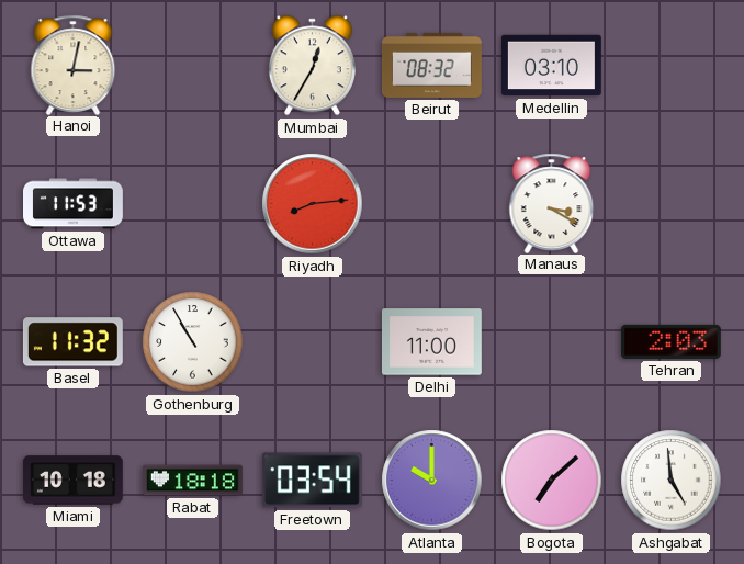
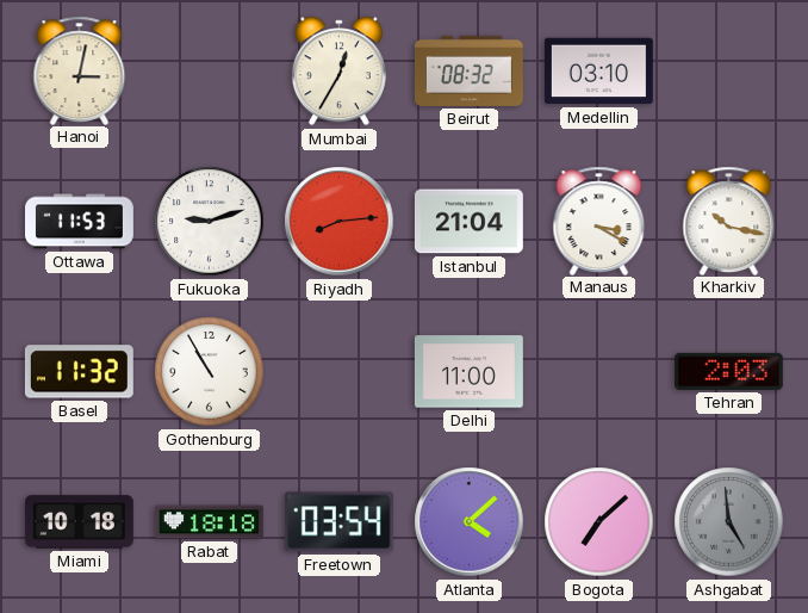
Fukuoka: none -> 9:12 (210, 222)
Istanbul: none -> 21:04 (468, 222)
Kharkiv: none -> 10:17 (729, 221)
Atlanta: 10:00 -> 4:08 (470, 522)
Ashgabat dial: white -> grey (729, 522)
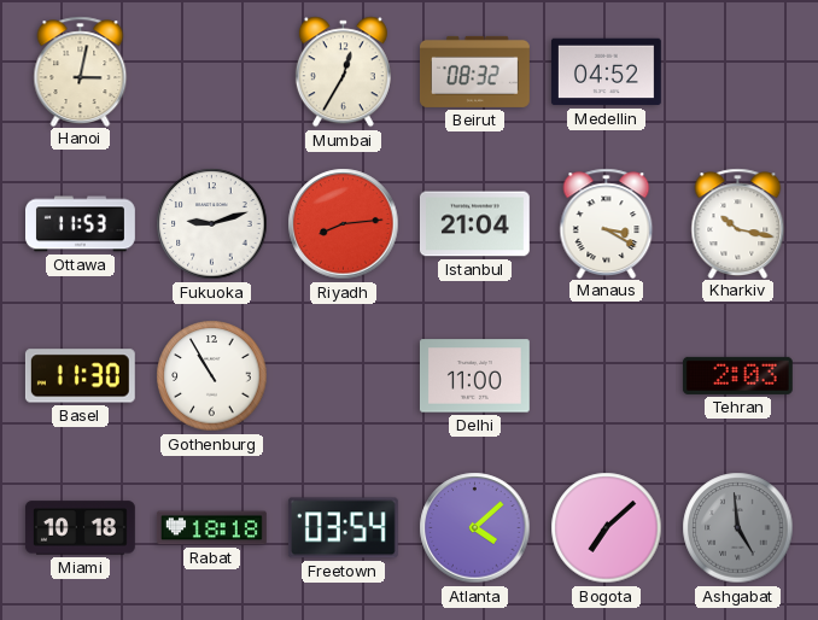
Medellin: 03:10 -> 04:52 (606, 72)
Basel: 11:32 -> 11:30 (80, 376)
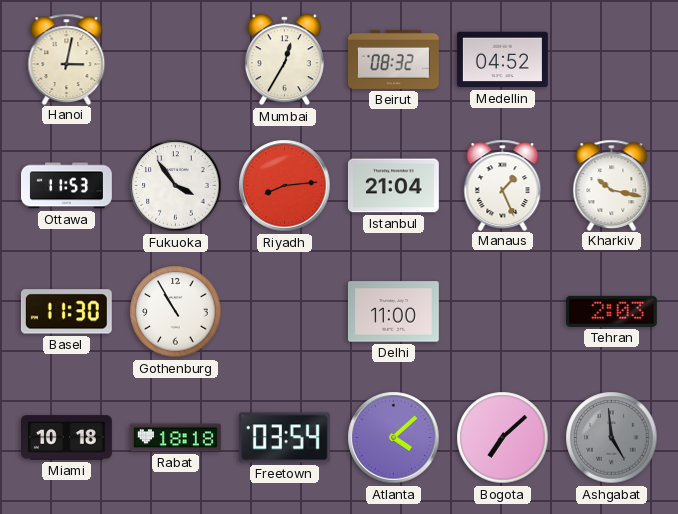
Fukuoka: 9:12 -> 3:54 (176, 186)
Manaus: 3:20 -> 1:26 (503, 185)
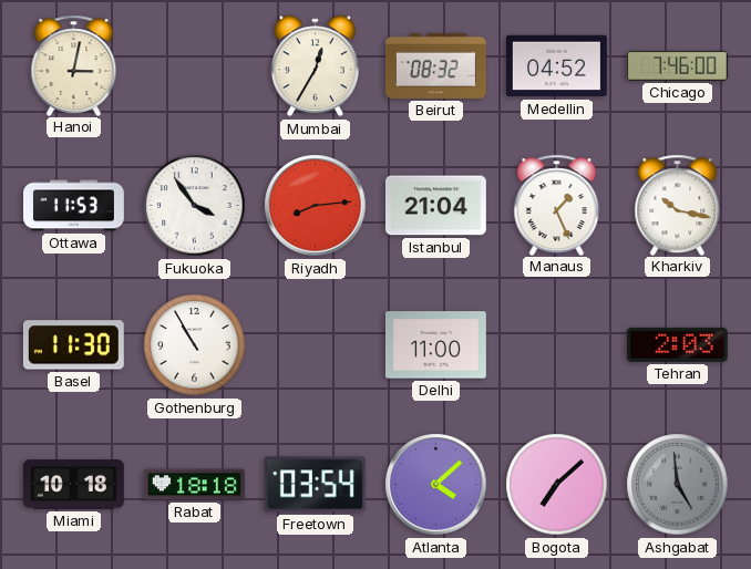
Chicago: none -> 7:46 (677, 65)
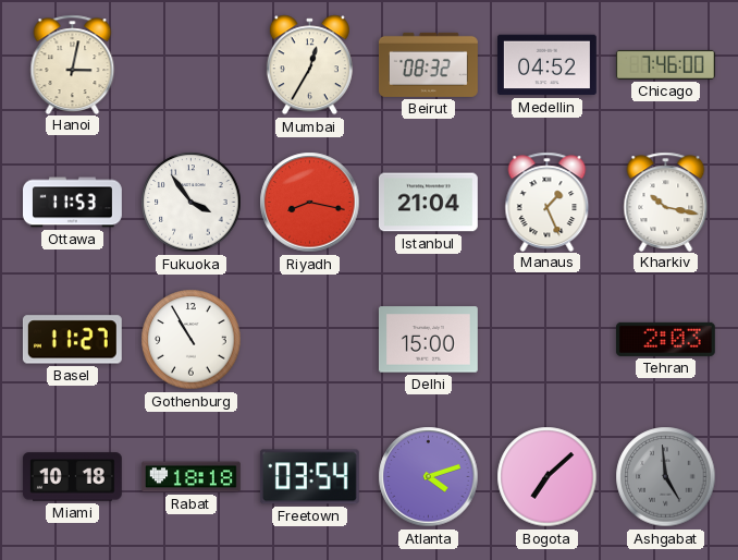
Riyadh: 8:14 -> 8:17 (310, 203)
Basel: 11:30 -> 11:27 (72, 340)
Delhi: 11:00 -> 15:00 (428, 340)
Atlanta: 4:08 -> 4:12 (429, 477)
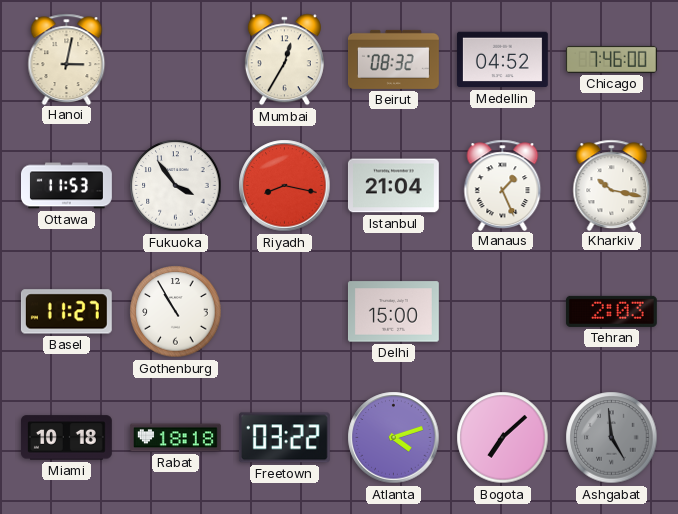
Freetown: 03:54 -> 03:22 (284, 438)
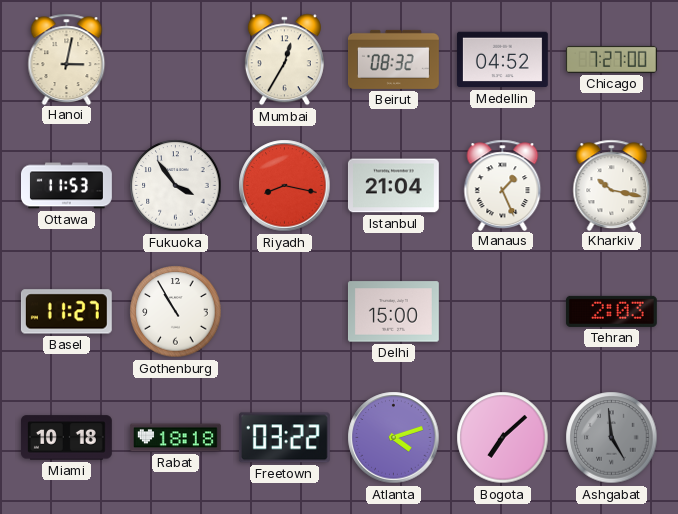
Chicago: 7:46 -> 7:27 (611, 59)
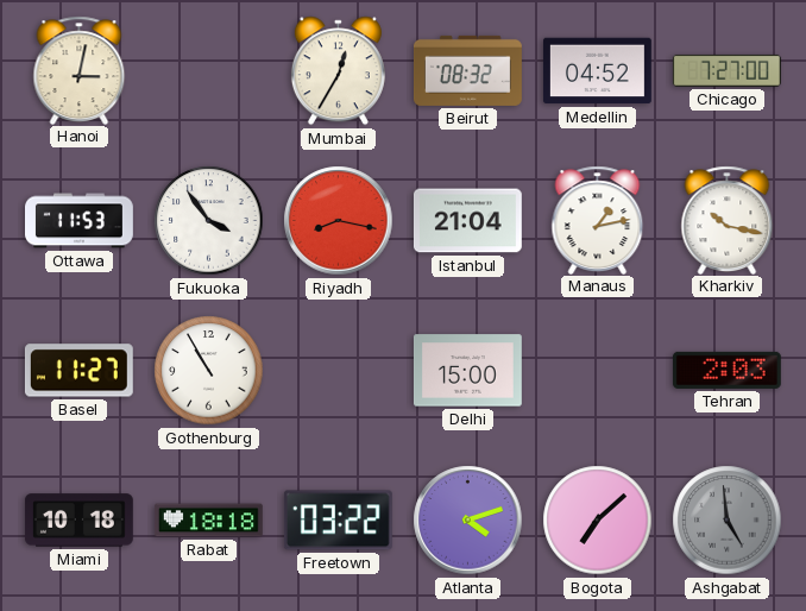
Manaus: 1:26 -> 1:13 (598, 220)
